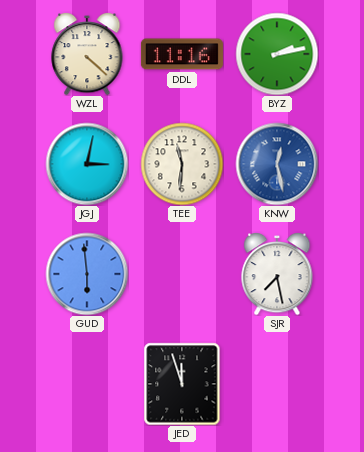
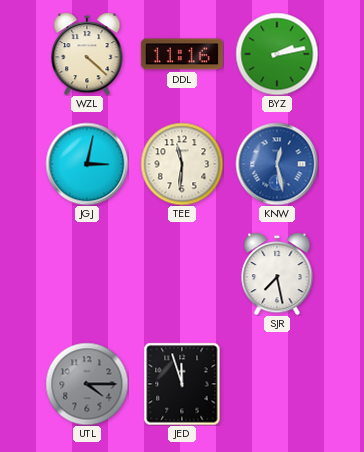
GUD: 5:59 -> none (87, 274)
UTL: none -> 4:15 (87, 384)
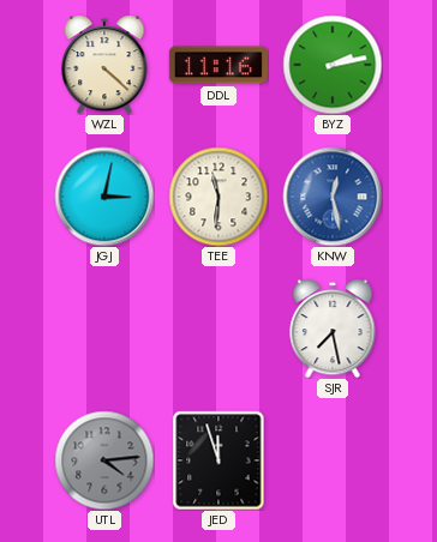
UTL: 4:15 -> 4:14 (104, 460)
